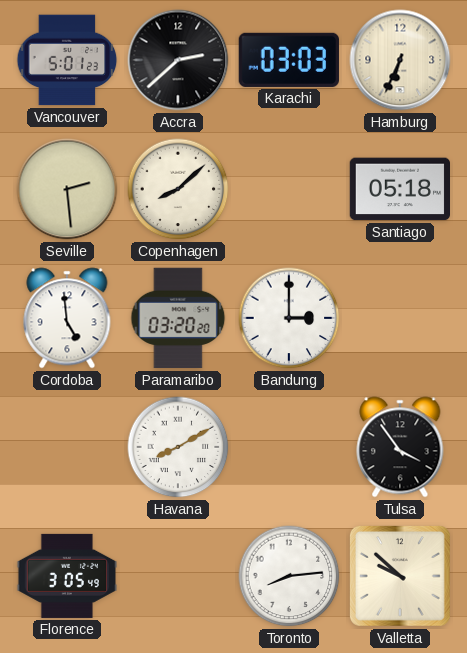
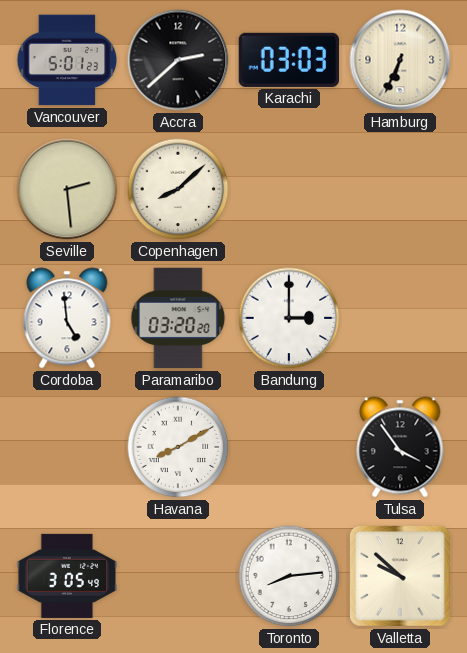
Santiago: 05:18 -> none (399, 189)
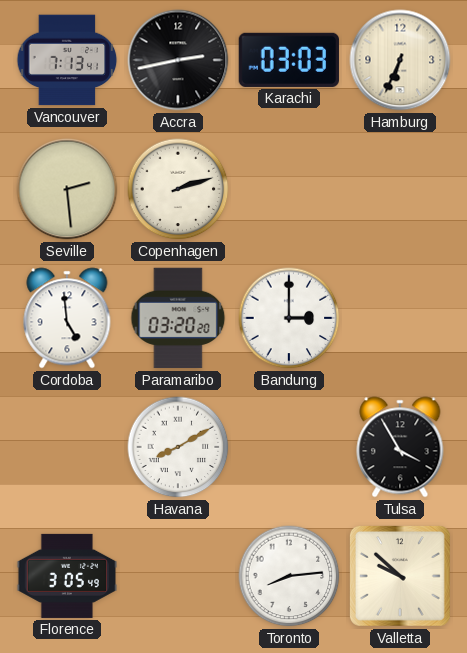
Vancouver: 5:01 -> 7:13 (67, 60)
Accra: 2:38 -> 2:43 (178, 60)
Copenhagen: 8:08 -> 2:12 (178, 189)
Tulsa: 3:54 -> 3:55 (400, 447)
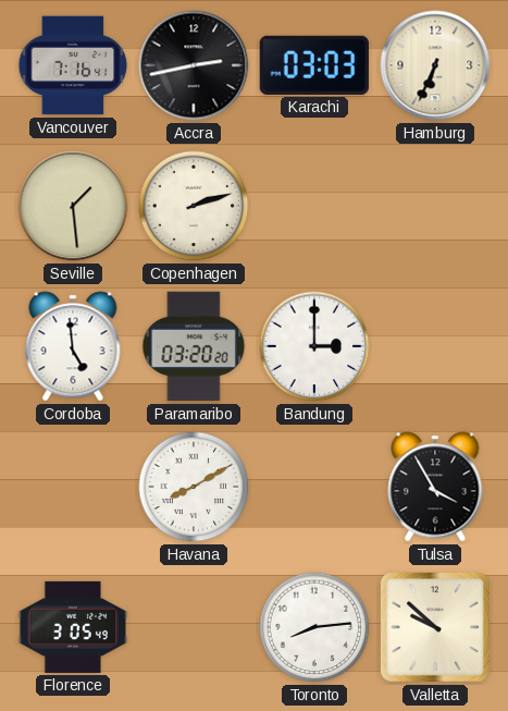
Vancouver: 7:13 -> 7:16 (73, 65)
Seville: 2:29 -> 1:29 (73, 206)
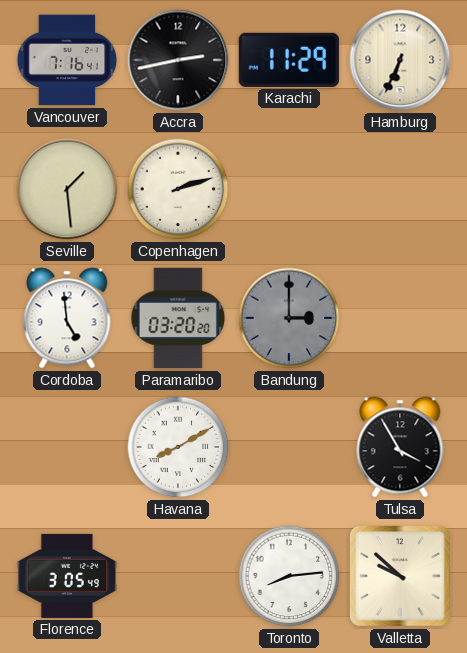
Karachi: 03:03 -> 11:29 (289, 60)
Bandung dial: white -> grey (289, 318)
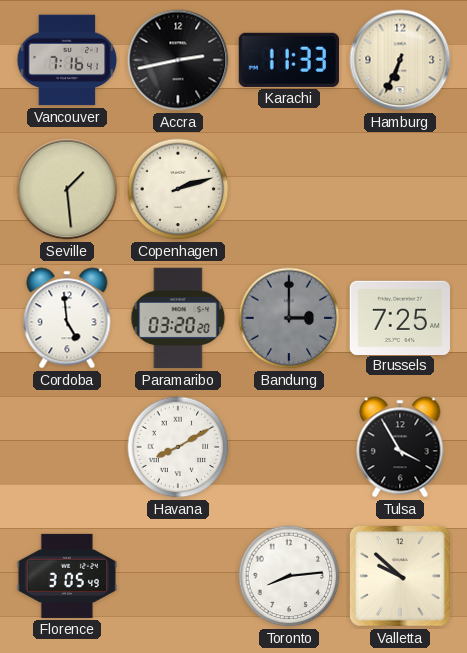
Karachi: 11:29 -> 11:33 (289, 60)
Brussels: none -> 7:25 (399, 317)
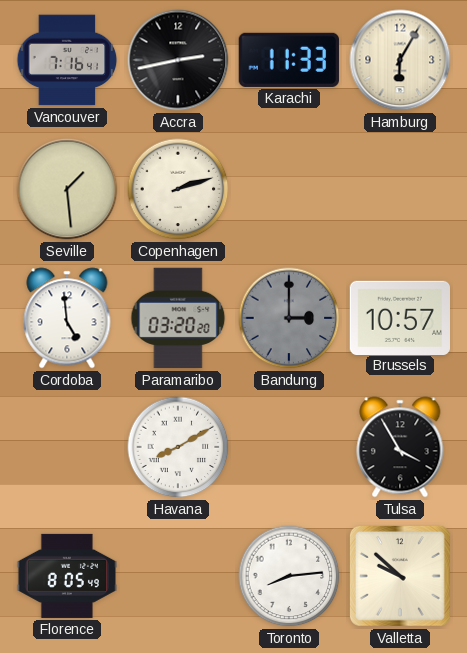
Hamburg: 6:34 -> 6:05 (400, 60)
Brussels: 7:25 -> 10:57 (399, 317)
Florence: 3:05 -> 8:05 (67, 576)
